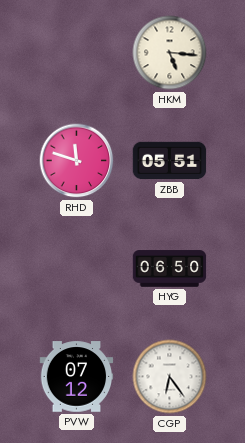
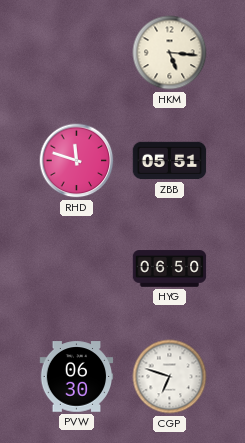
PVW: 07:12 -> 06:30 (77, 377)
CGP: 6:24 -> 6:48 (170, 377)
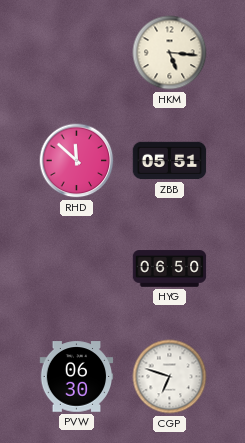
RHD: 11:48 -> 11:52 (77, 161)
